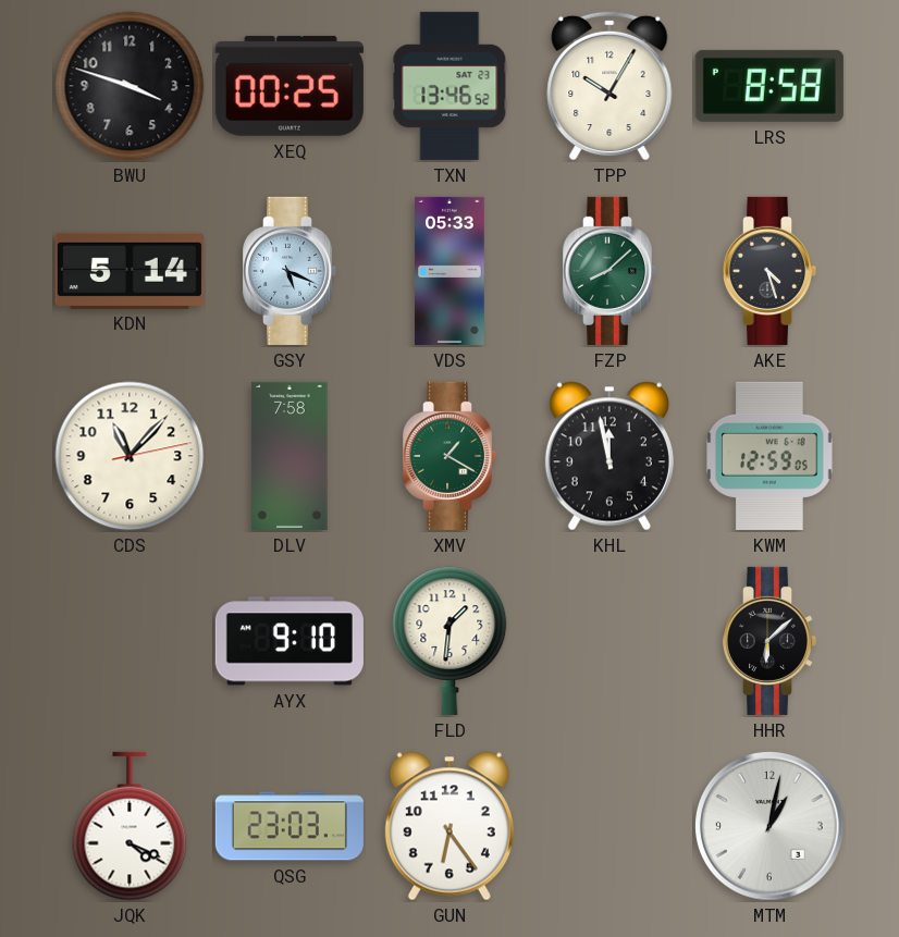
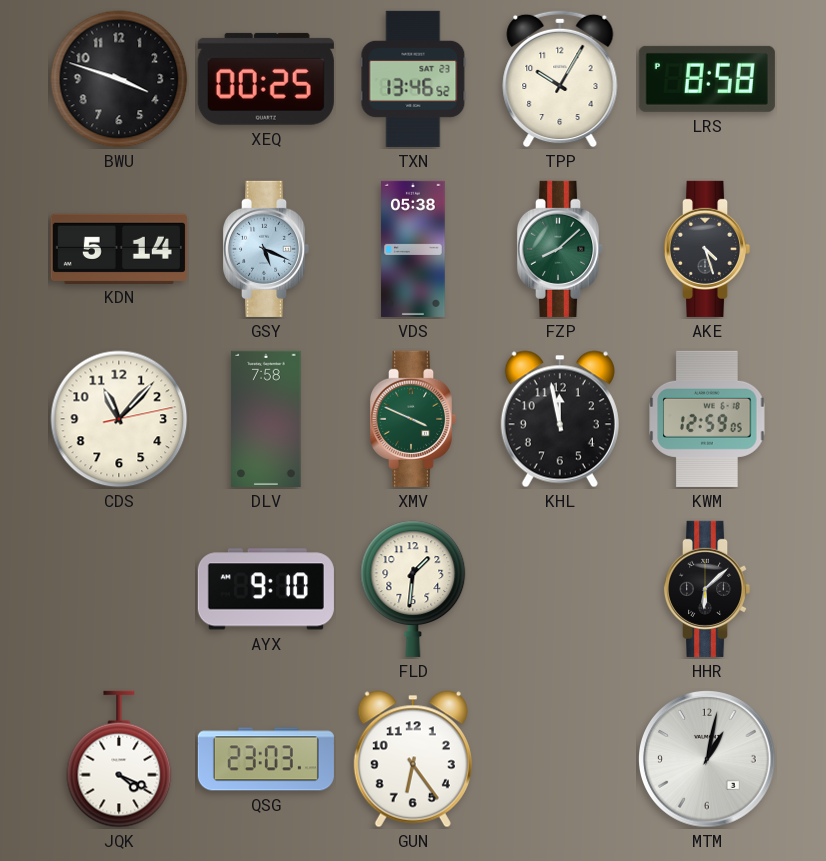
VDS: 05:33 -> 05:38 (413, 249)
XMV: 1:20 -> 3:49 (413, 419)
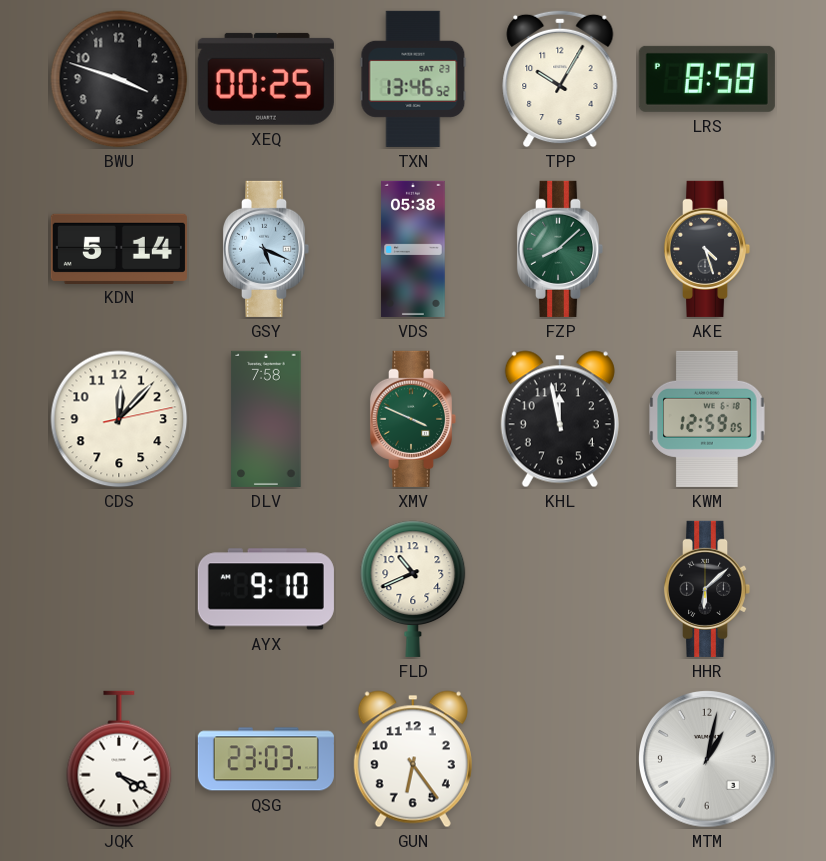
CDS: 11:07 -> 12:07 (119, 419)
FLD: 1:31 -> 10:41 (413, 589)
